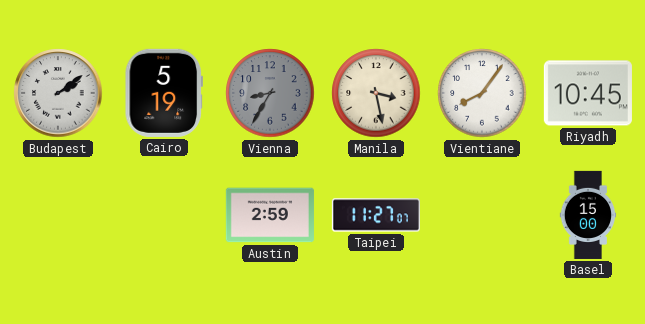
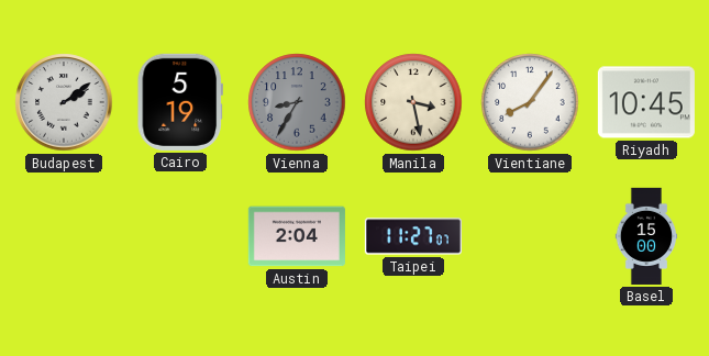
Austin: 2:59 -> 2:04 (297, 236)
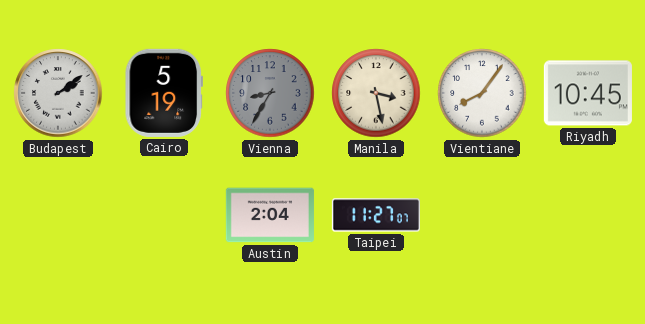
Basel: 15:00 -> none (646, 236)
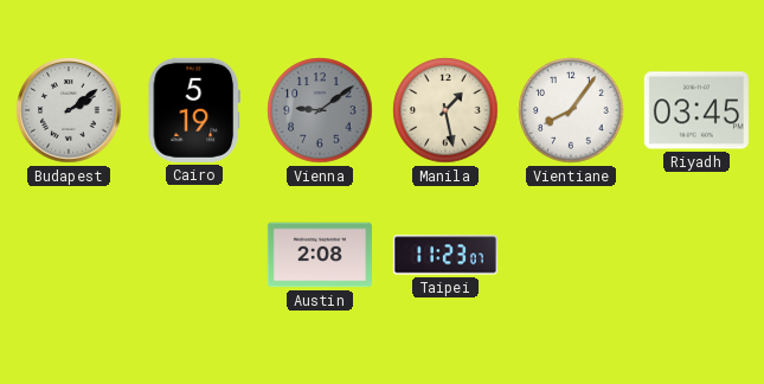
Vienna: 8:35 -> 9:09 (320, 110)
Manila: 3:28 -> 1:28 (445, 110)
Riyadh: 10:45 -> 03:45 (696, 110)
Austin: 2:04 -> 2:08 (320, 255)
Taipei: 11:27 -> 11:23 (445, 255)
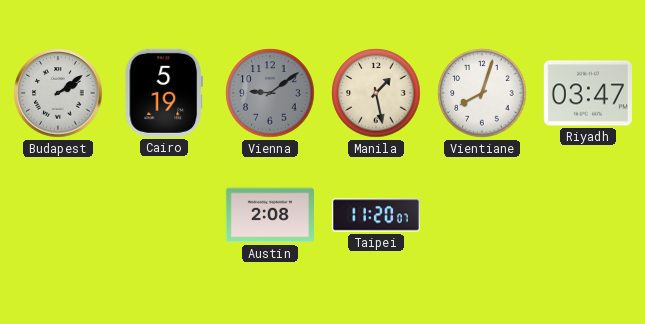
Vientiane: 8:06 -> 8:03 (482, 93)
Riyadh: 03:45 -> 03:47 (588, 93)
Taipei: 11:23 -> 11:20 (376, 215)
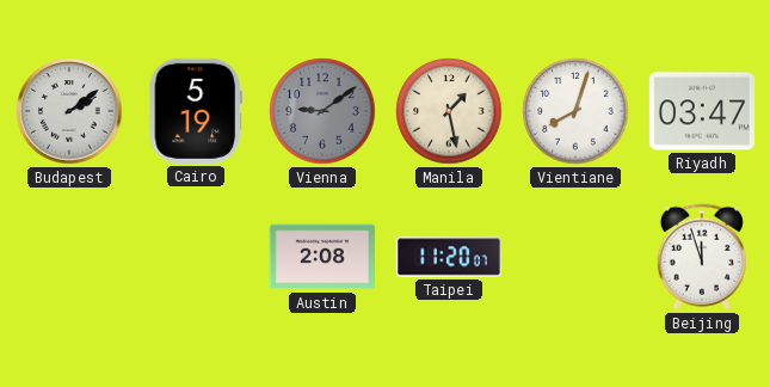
Beijing: none -> 11:57 (702, 257)
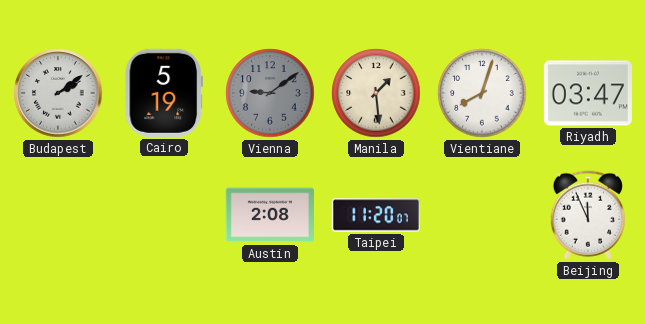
Manila: 1:28 -> 1:29 (376, 93)
Beijing: 11:57 -> 11:56 (588, 215)
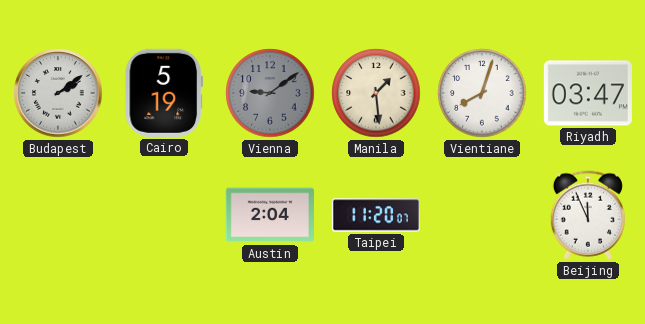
Austin: 2:08 -> 2:04 (270, 215)
